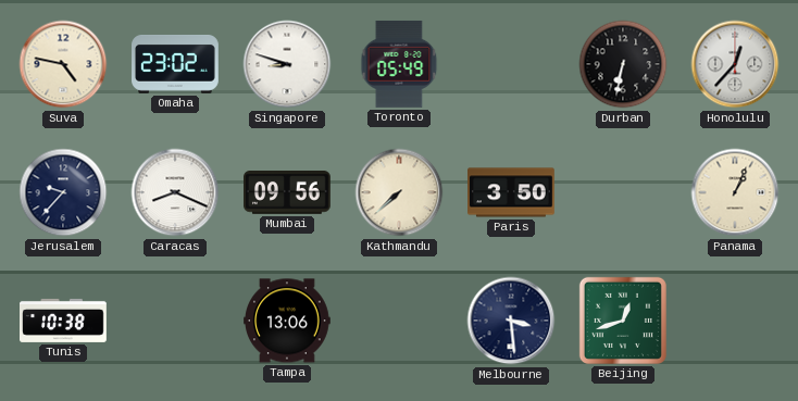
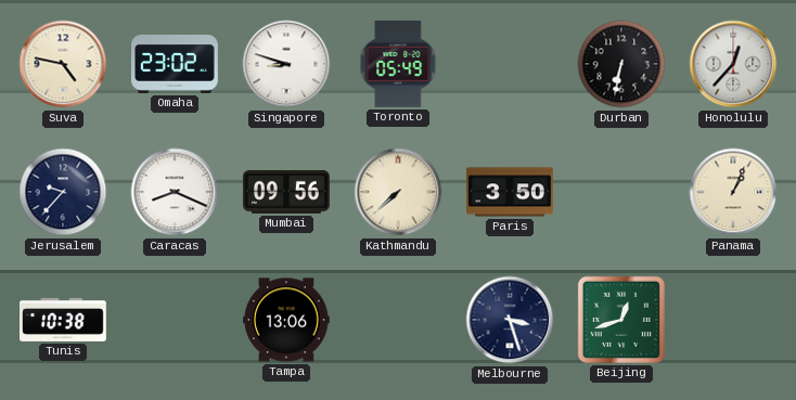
Melbourne: 3:29 -> 3:27 (510, 320)
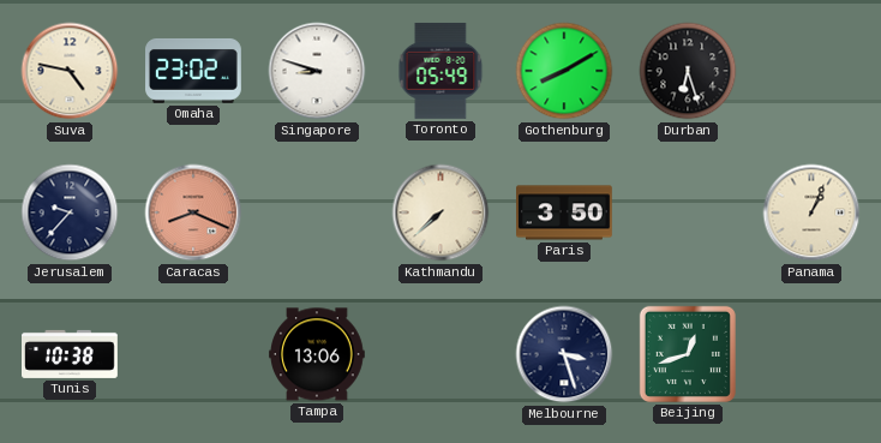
Gothenburg: none -> 8:10 (564, 71)
Durban: 6:32 -> 6:27 (688, 71)
Honolulu: 12:37 -> none (733, 64)
Caracas dial: white -> salmon (193, 212)
Mumbai: 09:56 -> none (287, 193)
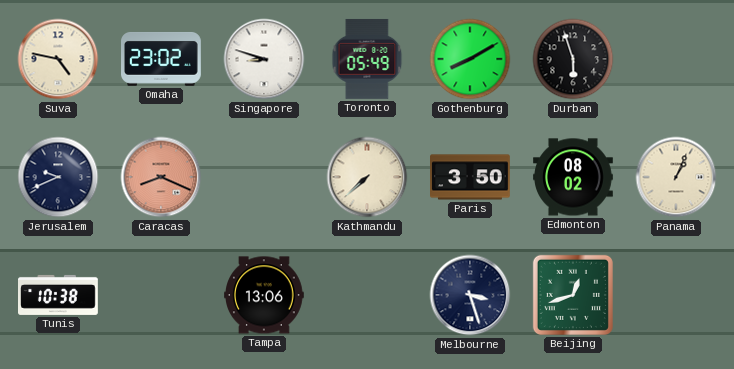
Durban: 6:27 -> 5:57 (573, 59)
Jerusalem: 9:37 -> 9:41 (58, 177)
Edmonton: none -> 08:02 (574, 177)
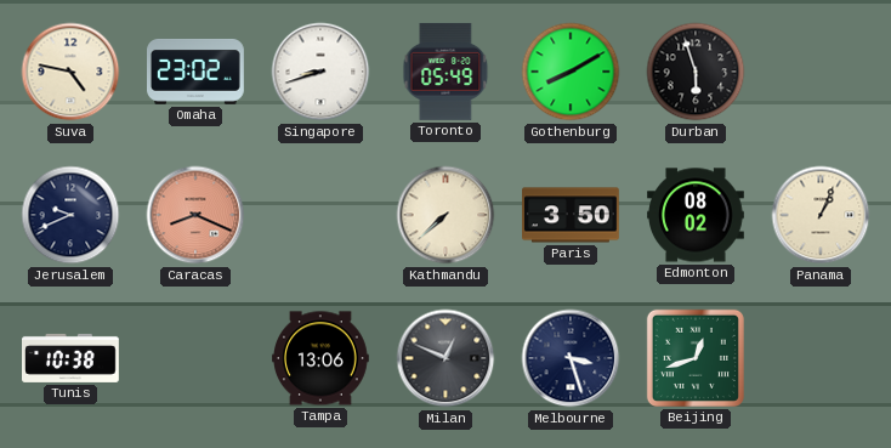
Singapore: 8:48 -> 8:42 (320, 72)
Milan: none -> 12:49 (446, 358)
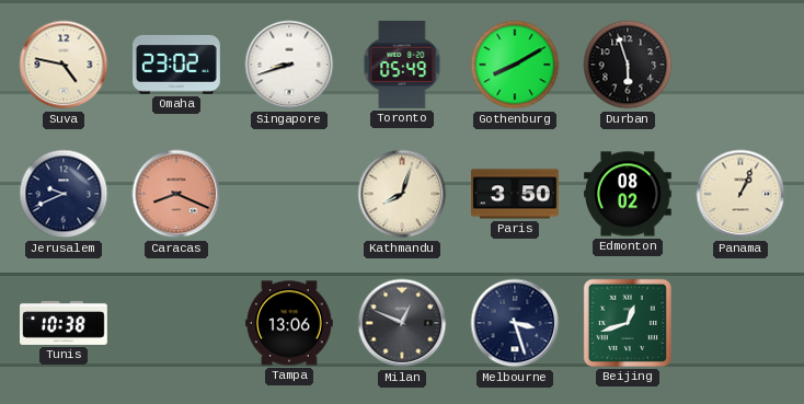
Kathmandu: 7:38 -> 8:03 (402, 194)
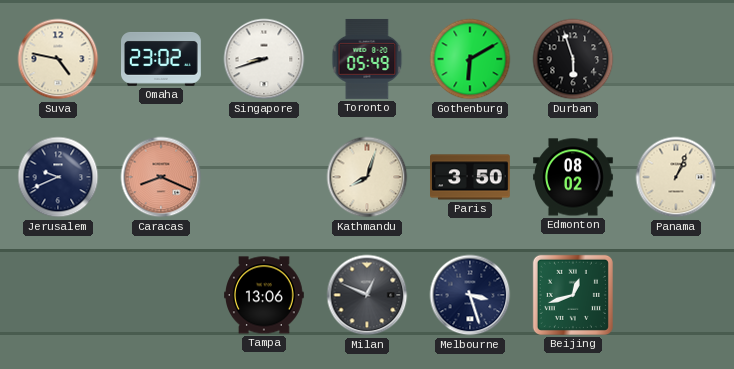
Gothenburg: 8:10 -> 6:10 (470, 59)
Tunis: 10:38 -> none (64, 323)
